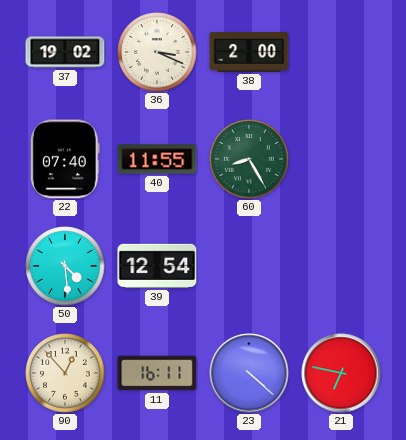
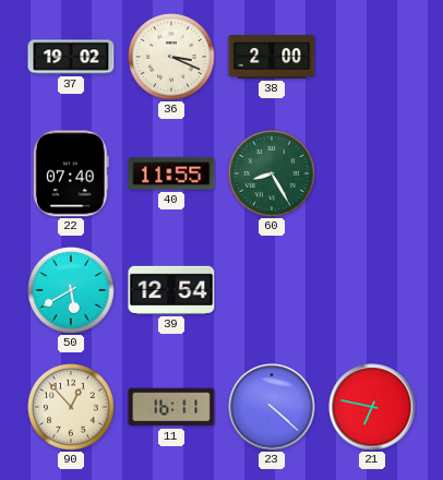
50: 4:29 -> 5:40 (71, 290)
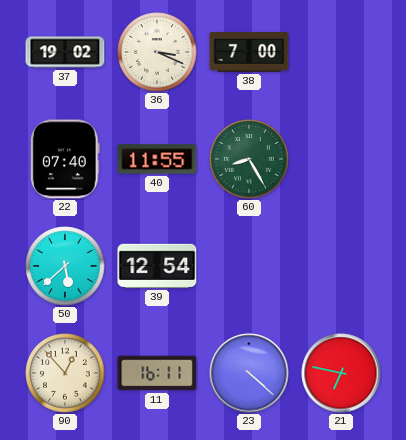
38: 2:00 -> 7:00 (249, 52)
50: 5:40 -> 5:38 (65, 266)
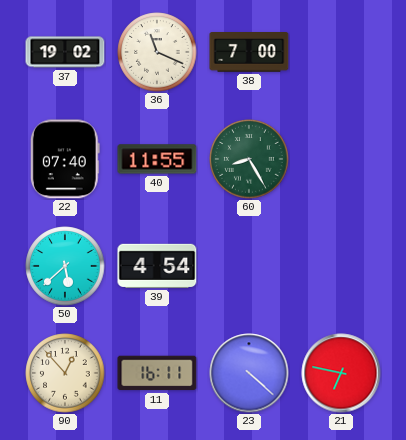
36: 3:19 -> 11:19 (157, 52)
39: 12:54 -> 4:54 (157, 266)
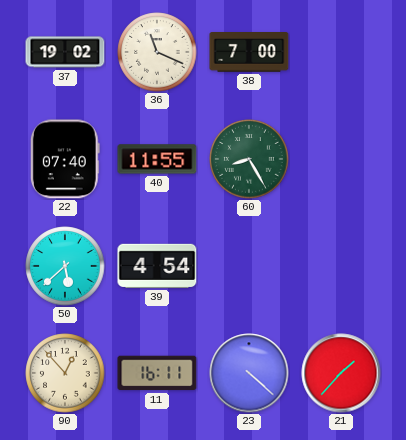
21: 6:47 -> 1:37 (341, 373)
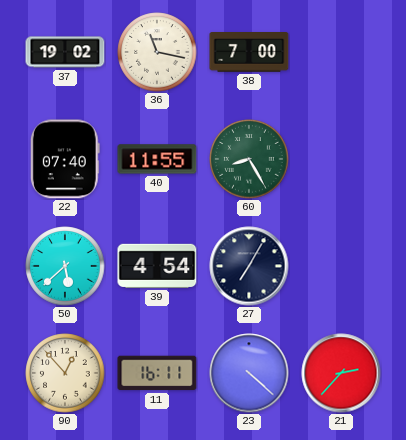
36: 11:19 -> 11:17 (157, 52)
27: none -> 7:05 (249, 266)
21: 1:37 -> 2:37 (341, 373)
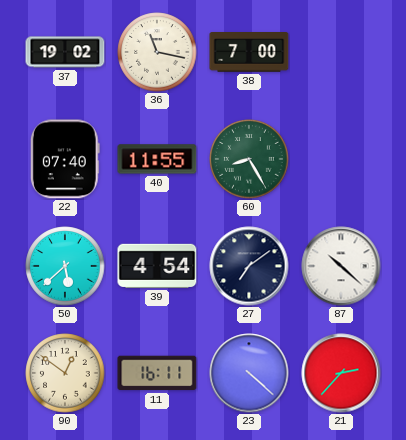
27: 7:05 -> 7:09 (249, 266)
87: none -> 10:22 (341, 266)
90: 12:53 -> 12:51 (65, 373)
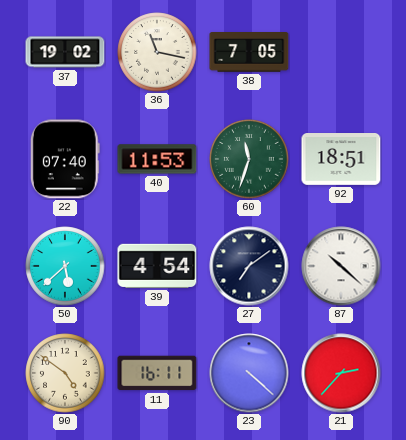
38: 7:00 -> 7:05 (249, 52)
40: 11:55 -> 11:53 (157, 159)
60: 8:25 -> 11:33 (249, 159)
92: none -> 18:51 (341, 160)
90: 12:51 -> 4:51 (65, 373)
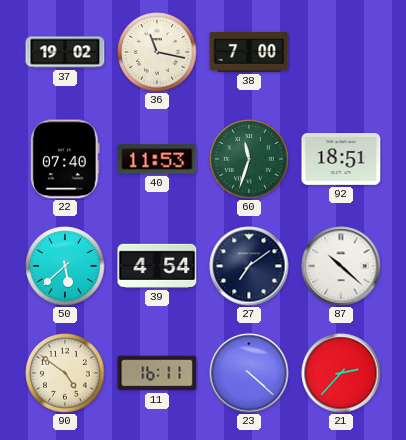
38: 7:05 -> 7:00 (249, 52)
